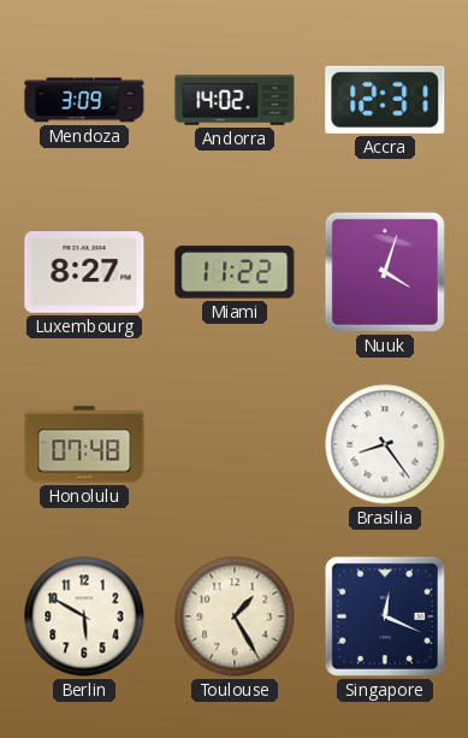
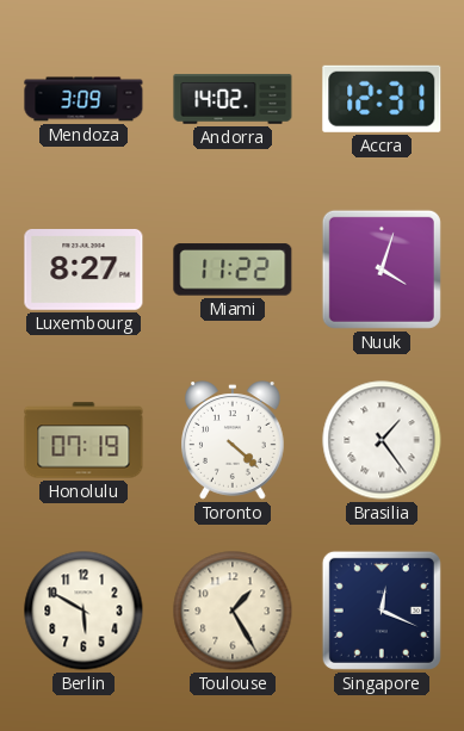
Honolulu: 07:48 -> 07:19 (83, 440)
Toronto: none -> 4:22 (234, 440)
Brasilia: 8:24 -> 1:24 (382, 440)
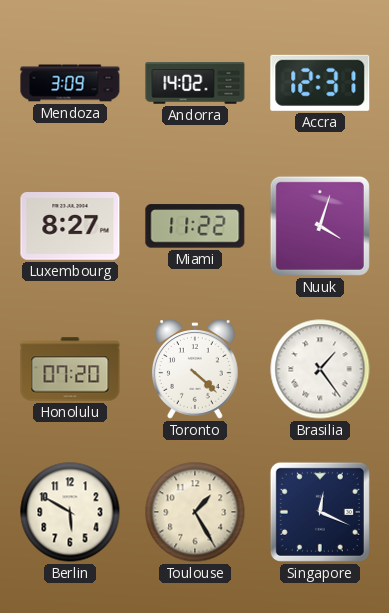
Honolulu: 07:19 -> 07:20 (70, 369)
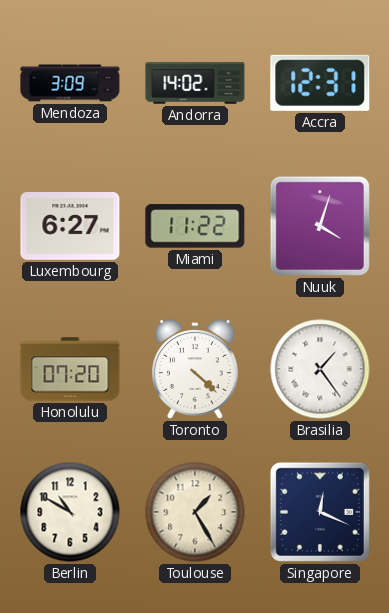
Luxembourg: 8:27 -> 6:27 (70, 226)
Berlin: 5:50 -> 10:50 (70, 512)
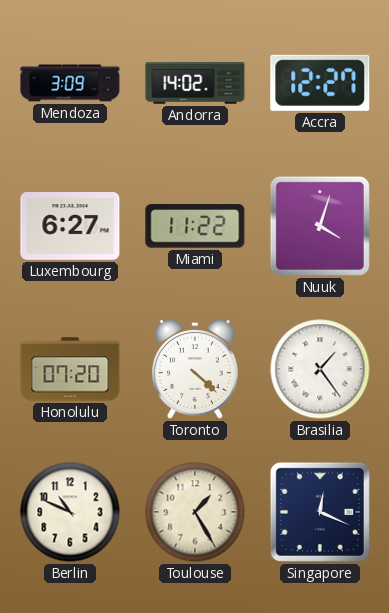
Accra: 12:31 -> 12:27 (320, 83)
Berlin: 10:50 -> 10:49 (70, 512)
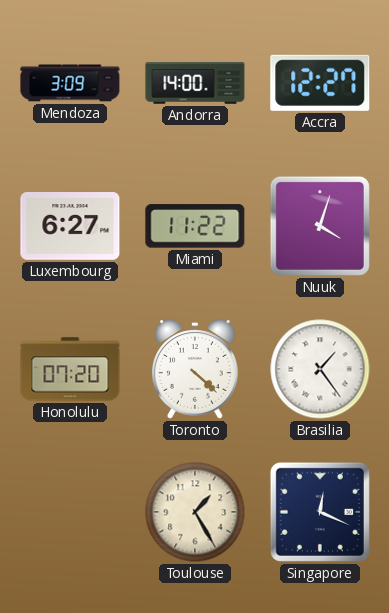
Andorra: 14:02 -> 14:00 (195, 83)
Berlin: 10:49 -> none (70, 512)
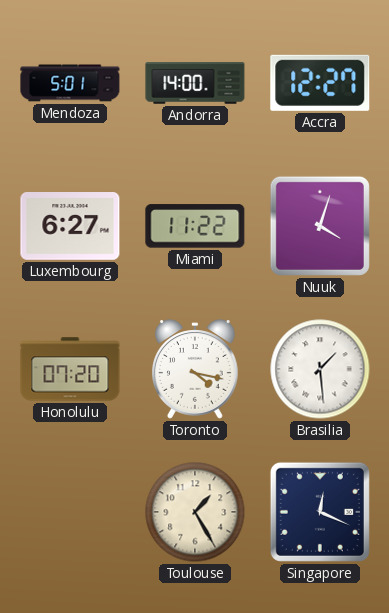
Mendoza: 3:09 -> 5:01 (70, 83)
Toronto: 4:22 -> 4:17 (196, 369)
Brasilia: 1:24 -> 1:29 (320, 369)
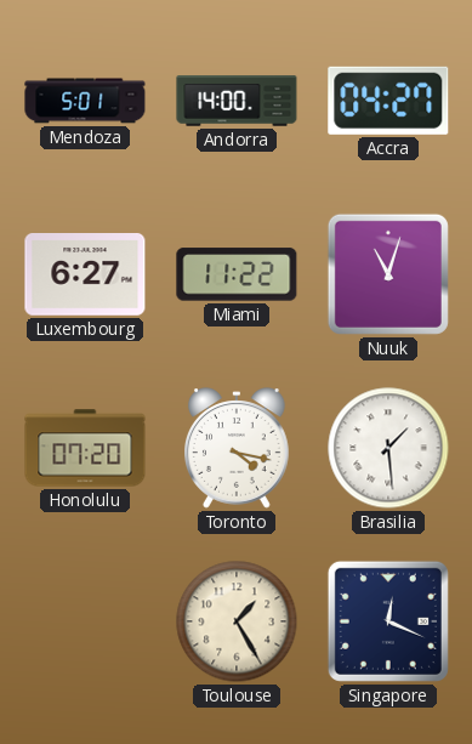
Accra: 12:27 -> 04:27 (388, 101)
Nuuk: 4:03 -> 11:03 (388, 274)
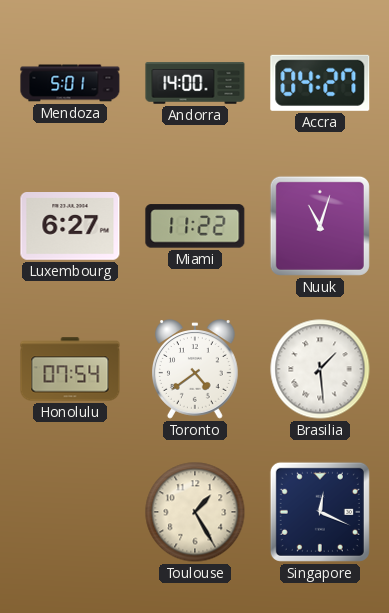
Honolulu: 07:20 -> 07:54 (70, 369)
Toronto: 4:17 -> 4:39 (196, 369)
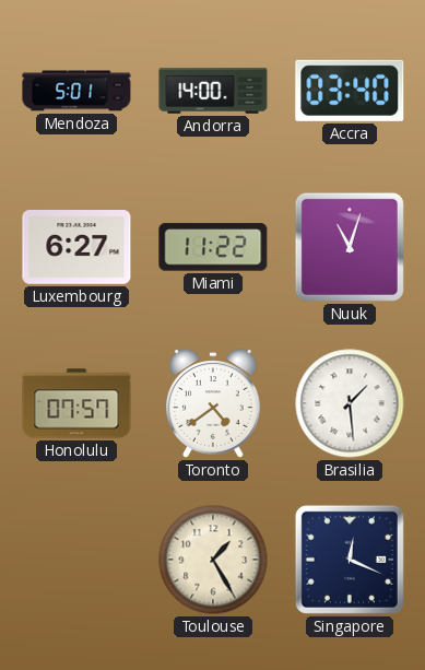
Accra: 04:27 -> 03:40 (350, 91)
Honolulu: 07:54 -> 07:57 (76, 403)
